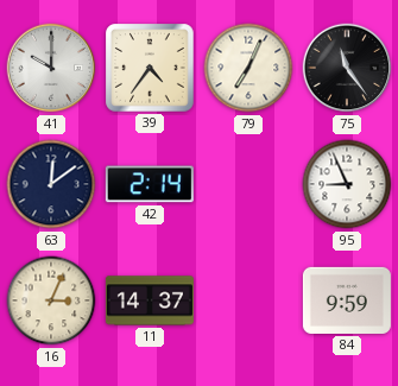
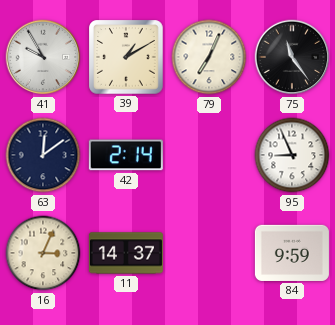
41: 10:00 -> 9:55 (43, 57)
39: 4:36 -> 1:10 (126, 57)
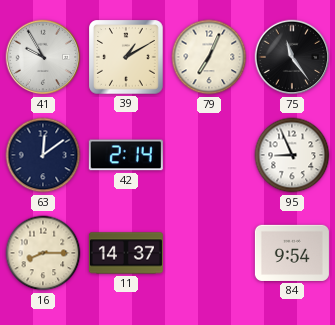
16: 3:04 -> 8:15 (43, 253)
84: 9:59 -> 9:54 (292, 253)
